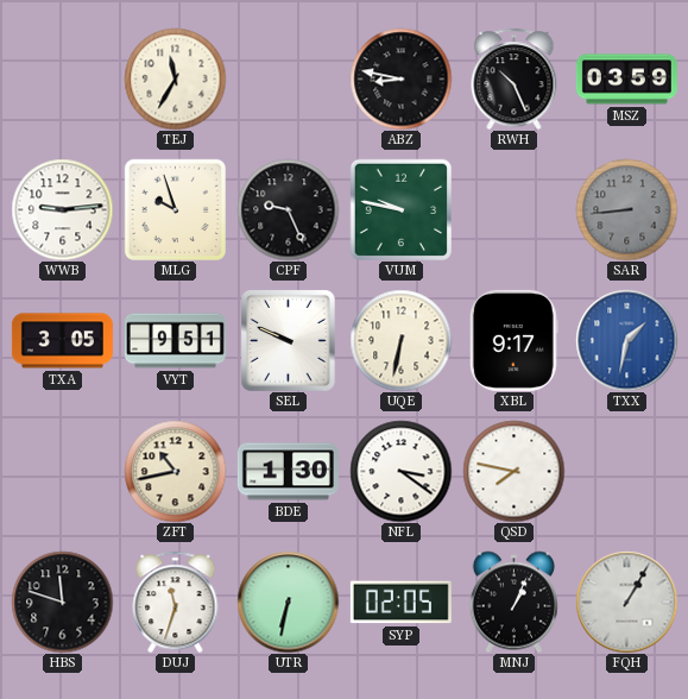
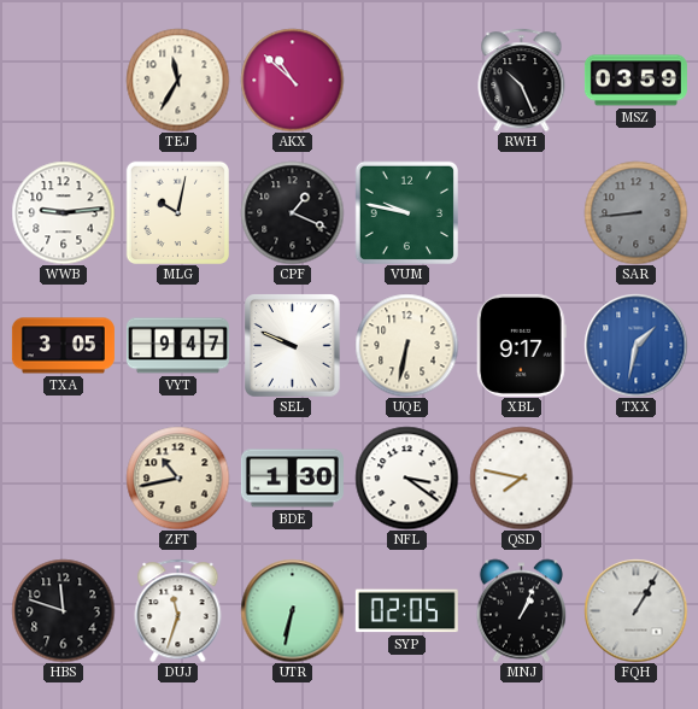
AKX: none -> 10:52 (292, 80)
ABZ: 8:47 -> none (400, 78)
MLG: 9:57 -> 10:02 (177, 212)
CPF: 9:26 -> 1:19 (292, 212)
VYT: 9:51 -> 9:47 (177, 346)
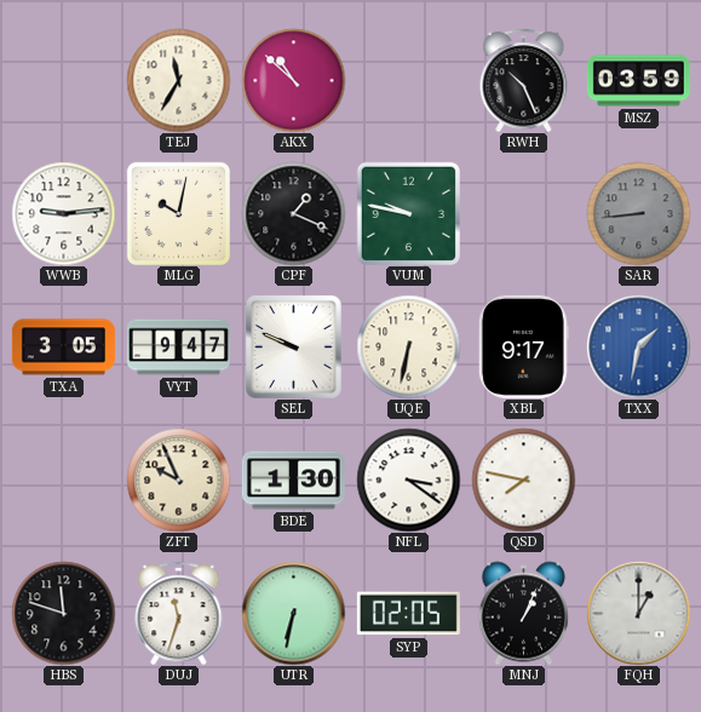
ZFT: 10:43 -> 9:56 (178, 480)
FQH: 1:05 -> 1:00 (638, 613)
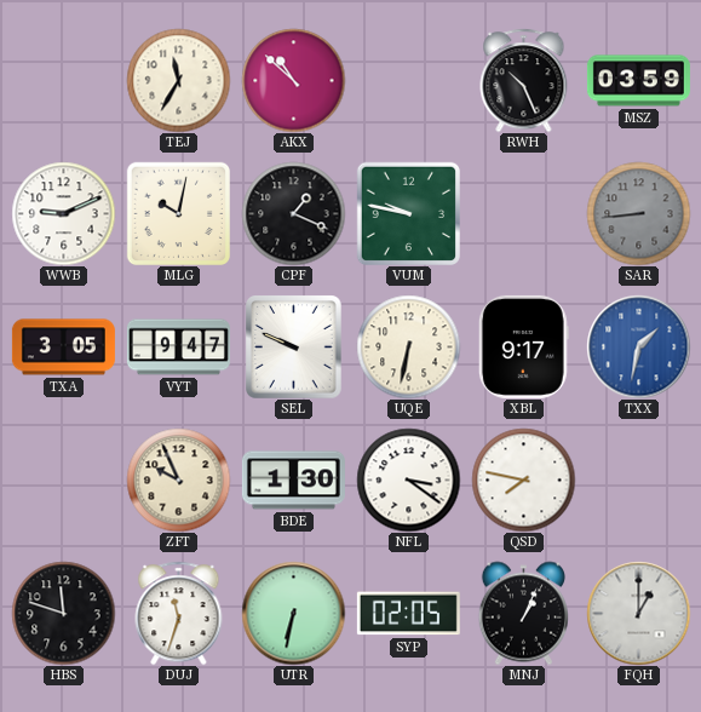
WWB: 9:14 -> 9:11 (63, 213)
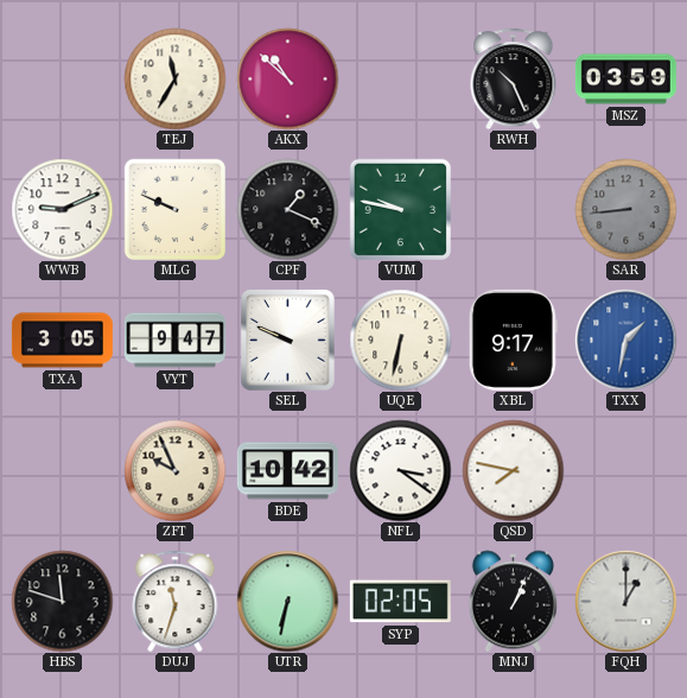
MLG: 10:02 -> 9:49 (174, 209)
BDE: 1:30 -> 10:42 (287, 471)
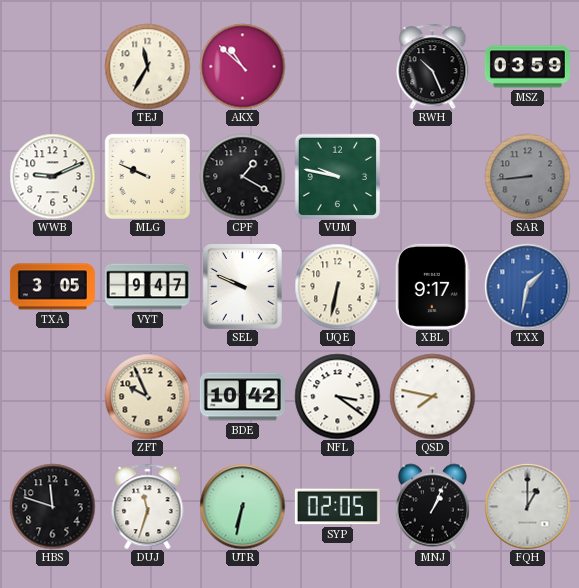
CPF: 1:19 -> 1:20 (242, 176)
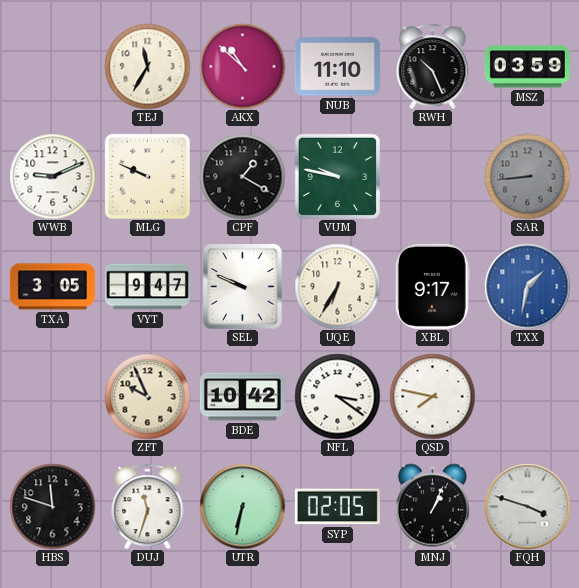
NUB: none -> 11:10 (337, 67)
UQE: 6:32 -> 6:35 (337, 286)
FQH: 1:00 -> 3:48 (527, 506)
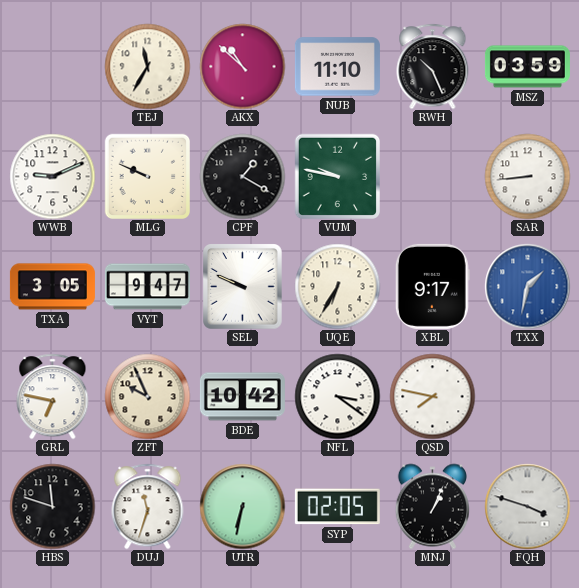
SAR dial: grey -> white (527, 176)
GRL: none -> 6:47 (53, 396)
